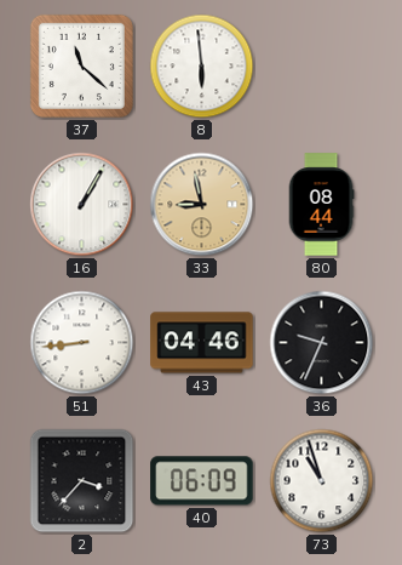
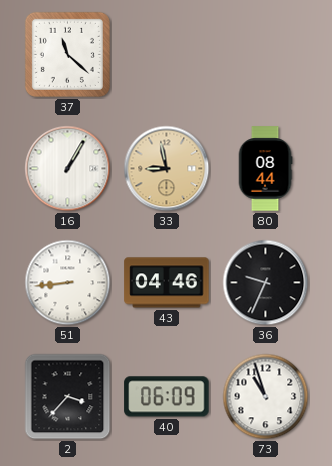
8: 5:59 -> none (202, 67)
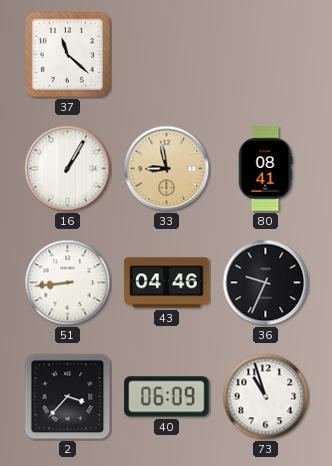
80: 08:44 -> 08:41 (265, 169)
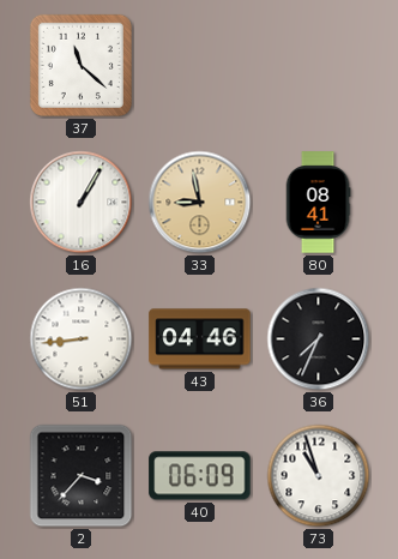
36: 9:34 -> 7:34 (319, 339)
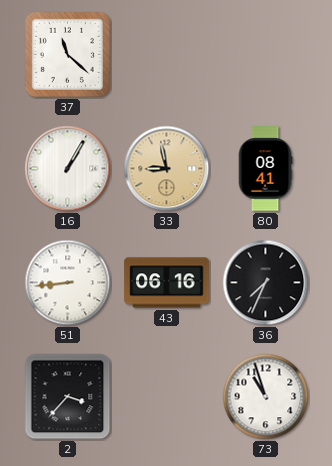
43: 04:46 -> 06:16 (167, 283)
40: 06:09 -> none (200, 476)
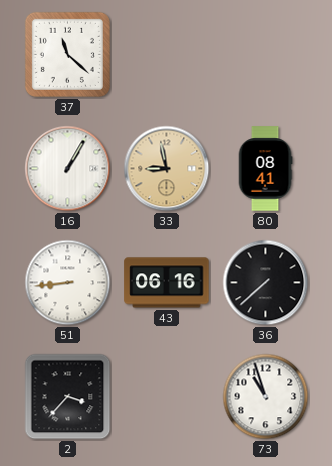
36: 7:34 -> 7:38 (266, 283)
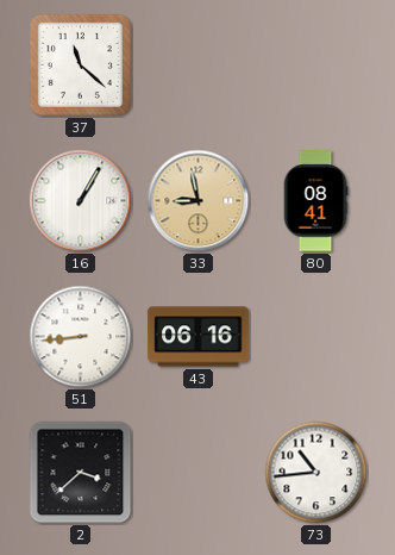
36: 7:38 -> none (266, 283)
2: 3:37 -> 3:38 (81, 473)
73: 10:57 -> 10:44 (316, 473)
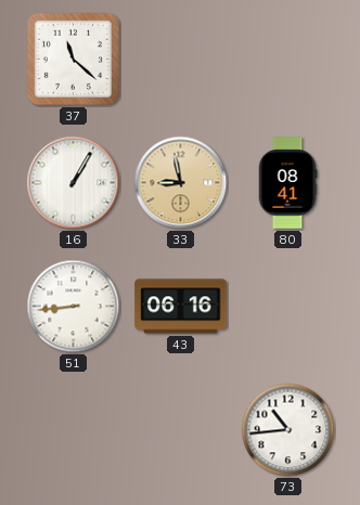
2: 3:38 -> none (81, 473)
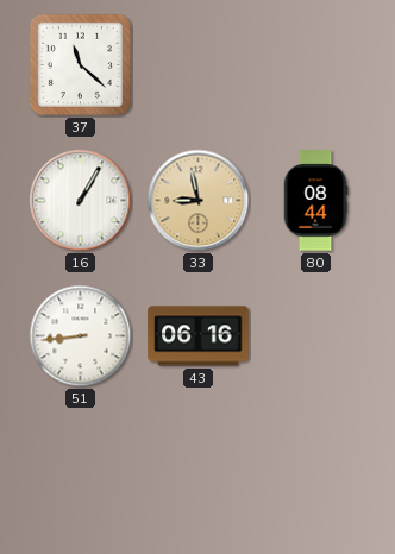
80: 08:41 -> 08:44 (315, 201)
73: 10:44 -> none (288, 430)
